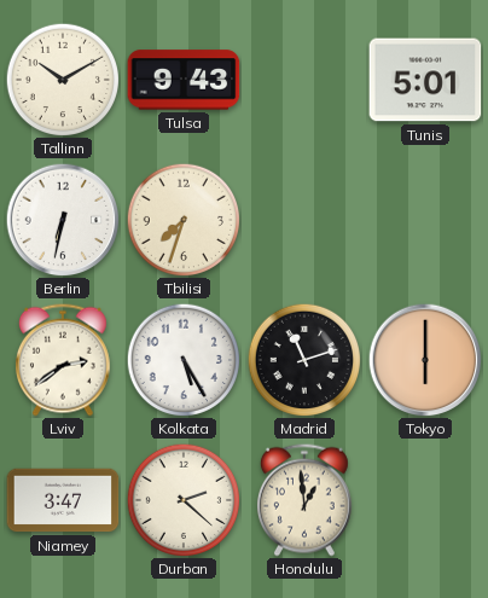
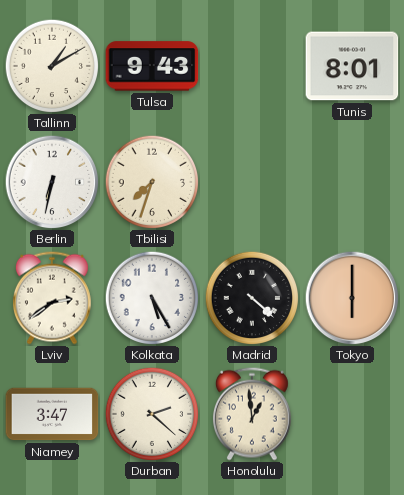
Tallinn: 10:10 -> 1:10 (52, 66)
Tunis: 5:01 -> 8:01 (352, 66)
Madrid: 11:12 -> 4:22 (252, 298)
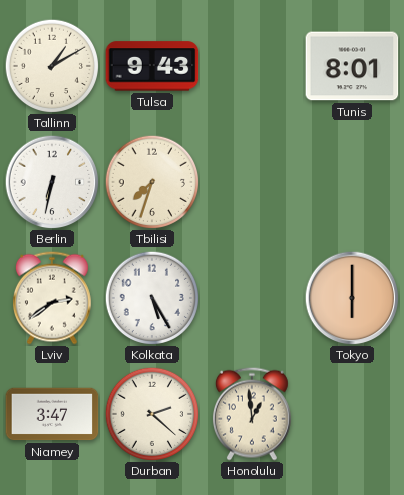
Madrid: 4:22 -> none (252, 298)
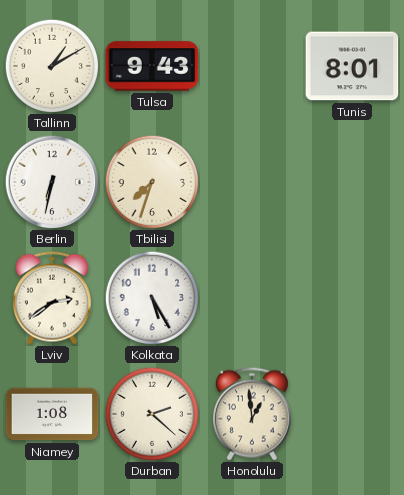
Tokyo: 6:00 -> none (352, 298)
Niamey: 3:47 -> 1:08 (52, 414)
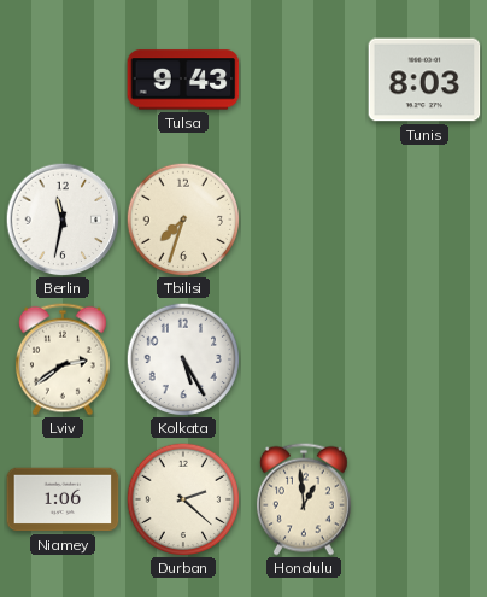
Tallinn: 1:10 -> none (52, 66)
Tunis: 8:01 -> 8:03 (424, 80)
Berlin: 6:32 -> 11:32 (63, 220)
Niamey: 1:08 -> 1:06 (63, 499)
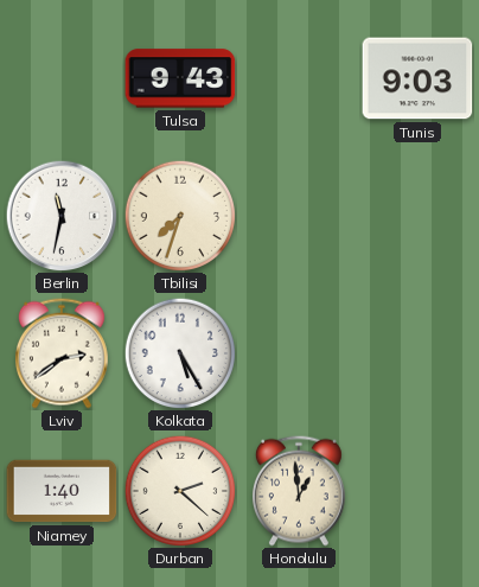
Tunis: 8:03 -> 9:03 (417, 78)
Niamey: 1:06 -> 1:40 (62, 491)
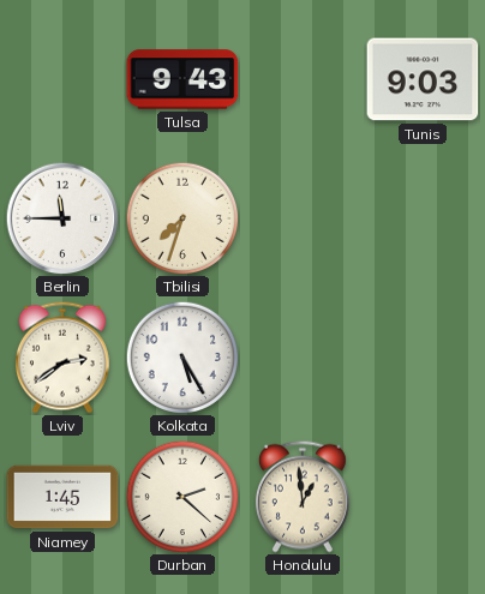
Berlin: 11:32 -> 11:45 (62, 218)
Niamey: 1:40 -> 1:45 (62, 497)
